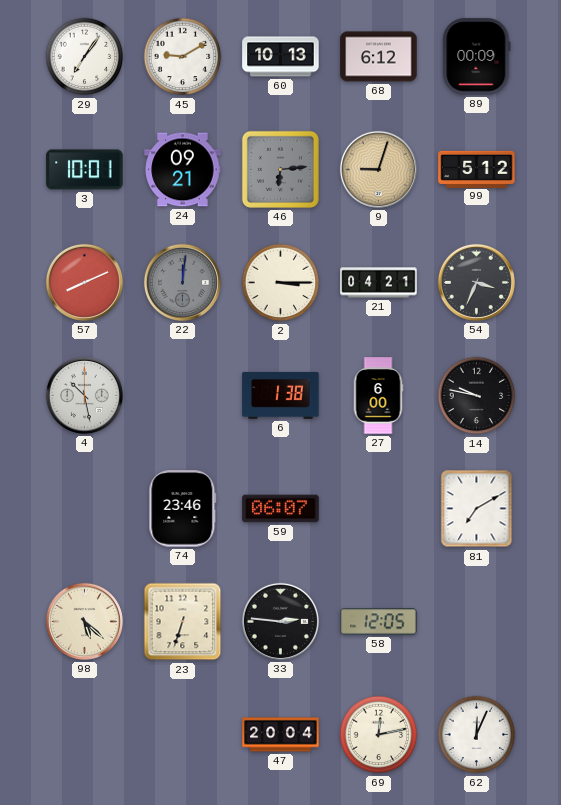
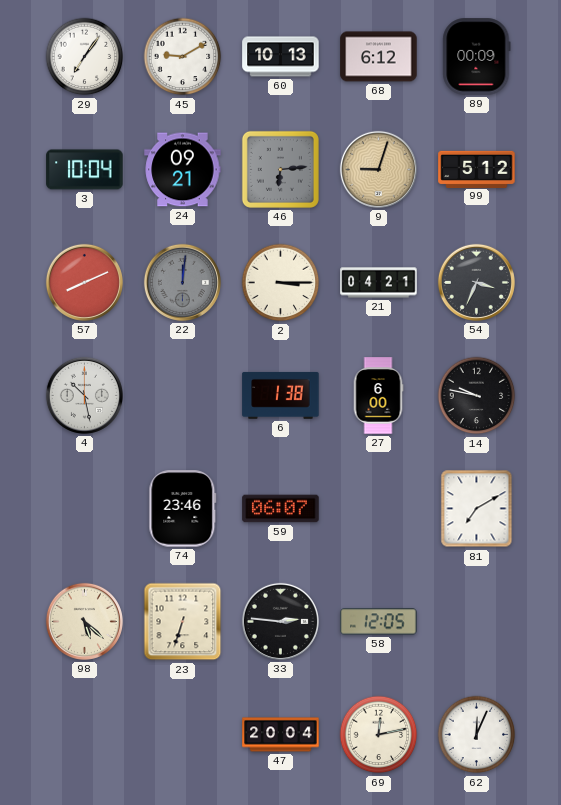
3: 10:01 -> 10:04 (85, 170)
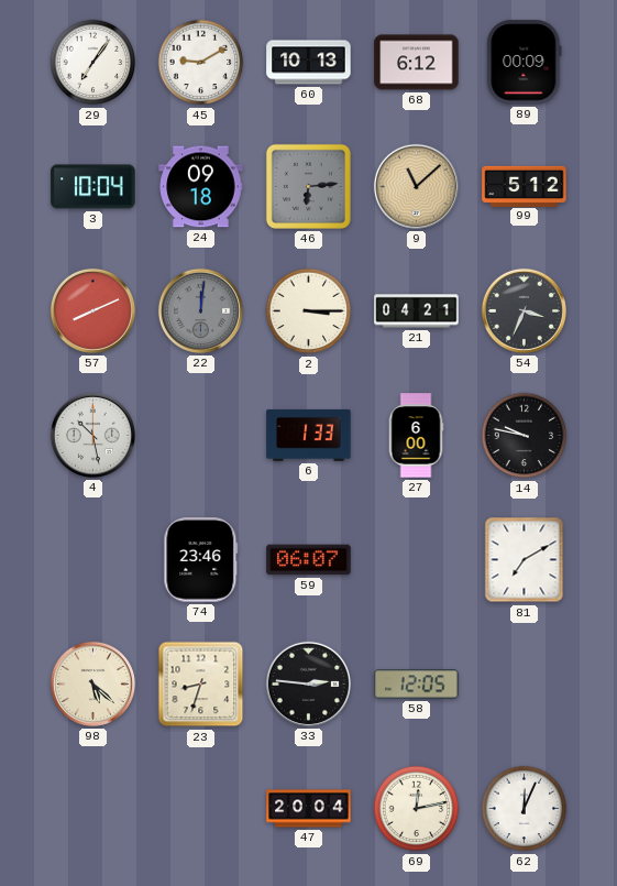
24: 09:21 -> 09:18 (201, 187)
9: 9:03 -> 11:08 (416, 186)
6: 1:38 -> 1:33 (309, 435)
23: 6:33 -> 8:33 (201, 685)
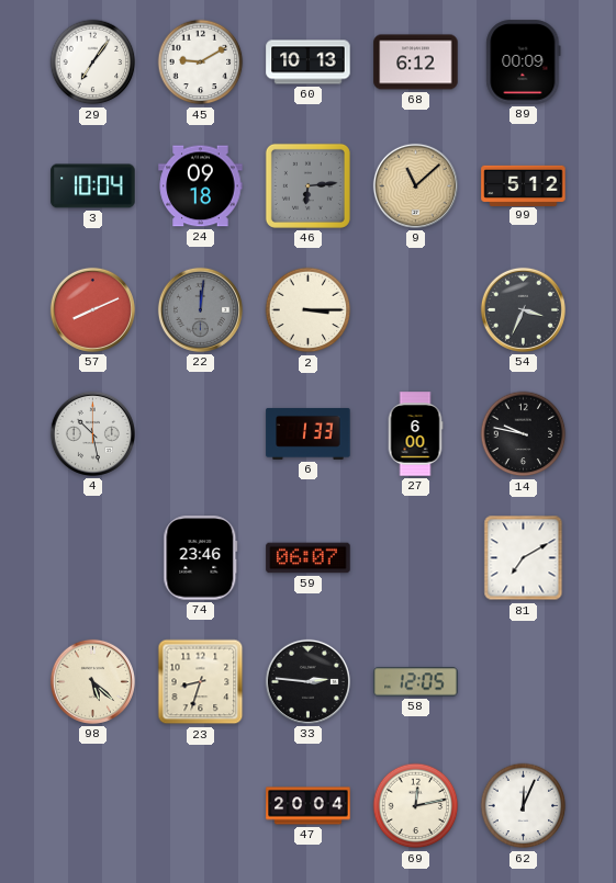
21: 04:21 -> none (417, 311)
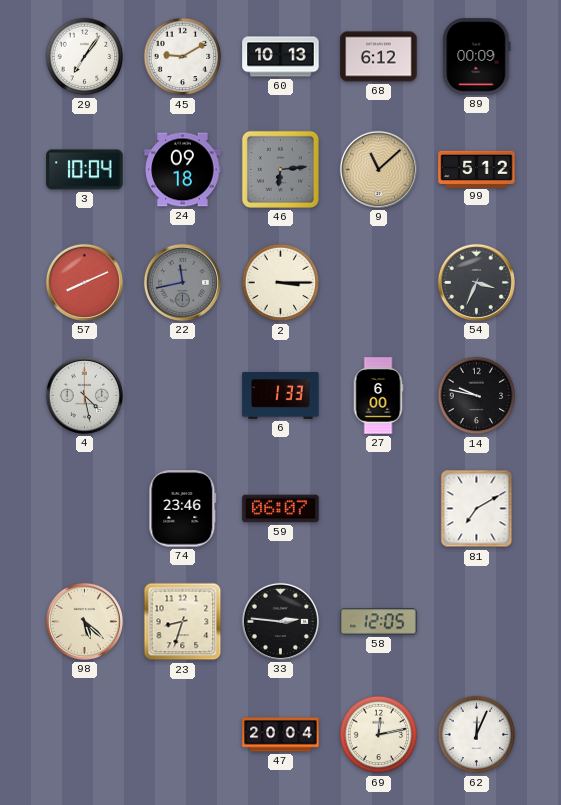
22: 12:01 -> 11:43 (182, 282)
4: 10:28 -> 4:28 (84, 395)
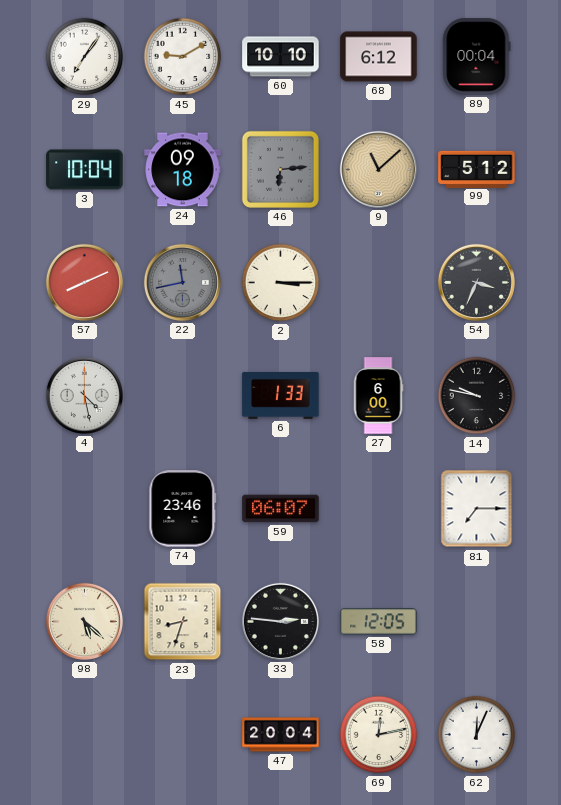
60: 10:13 -> 10:10 (281, 57)
89: 00:09 -> 00:04 (477, 57)
81: 7:10 -> 7:15 (477, 509)
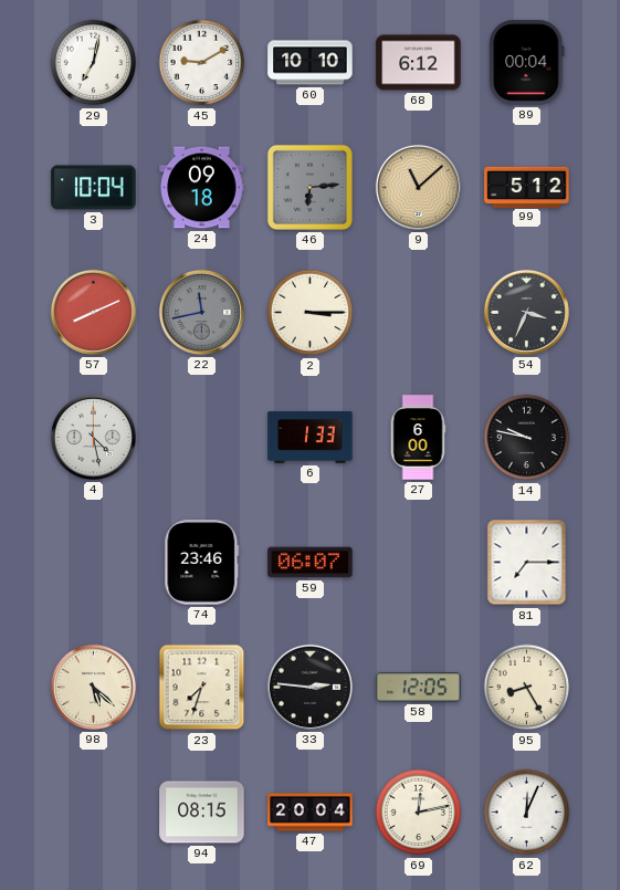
29: 7:06 -> 7:02 (94, 63)
23: 8:33 -> 7:33 (202, 688)
95: none -> 8:25 (527, 688)
94: none -> 08:15 (202, 813)
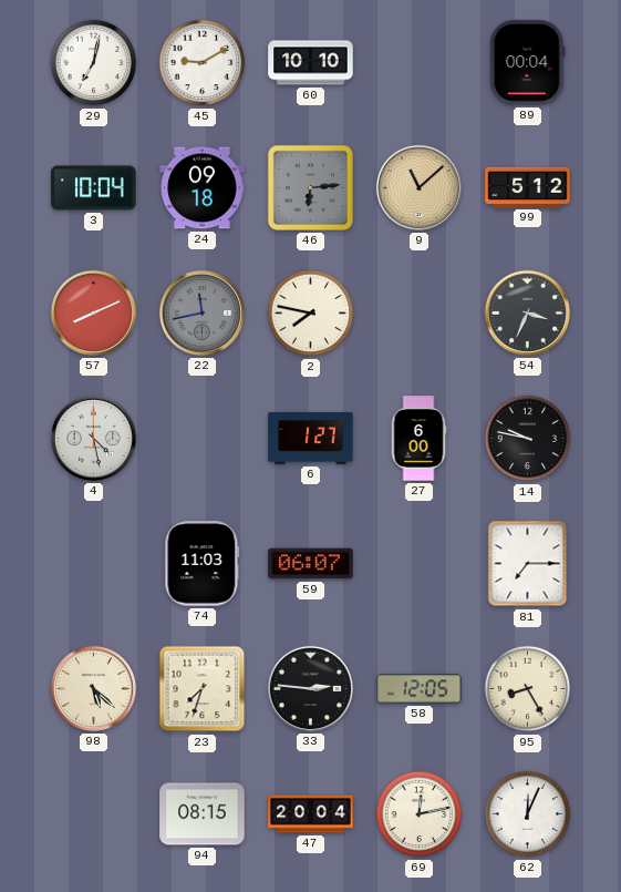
68: 6:12 -> none (419, 63)
2: 3:15 -> 7:47 (311, 314)
6: 1:33 -> 1:27 (311, 438)
74: 23:46 -> 11:03 (203, 564)
